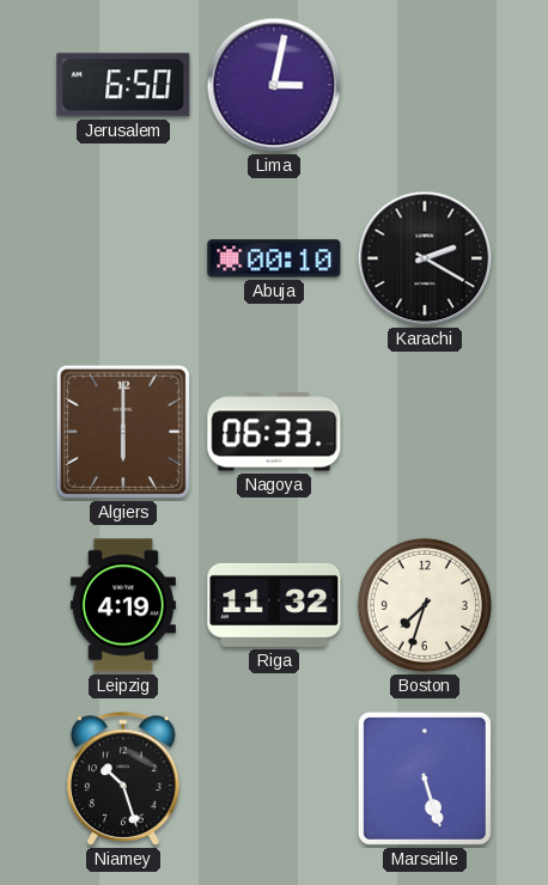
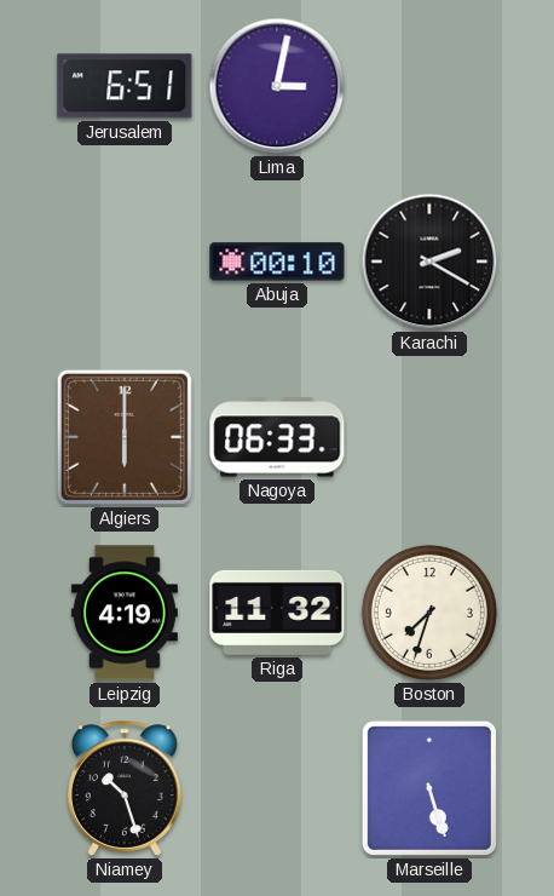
Jerusalem: 6:50 -> 6:51 (125, 86)
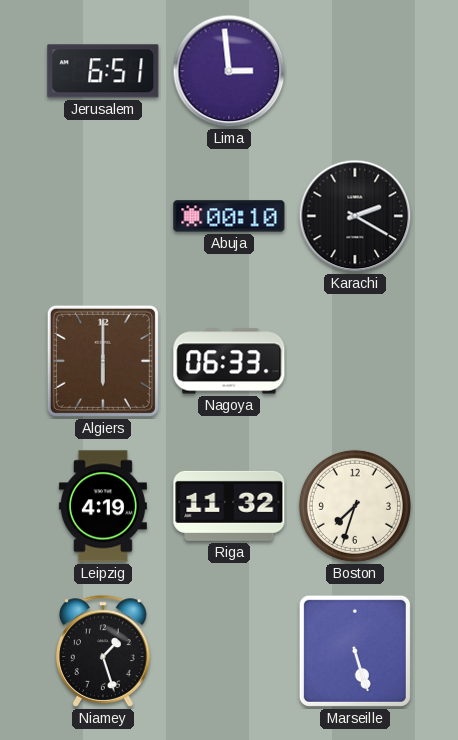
Lima: 3:02 -> 2:59 (229, 71)
Niamey: 10:27 -> 1:27 (103, 651)
